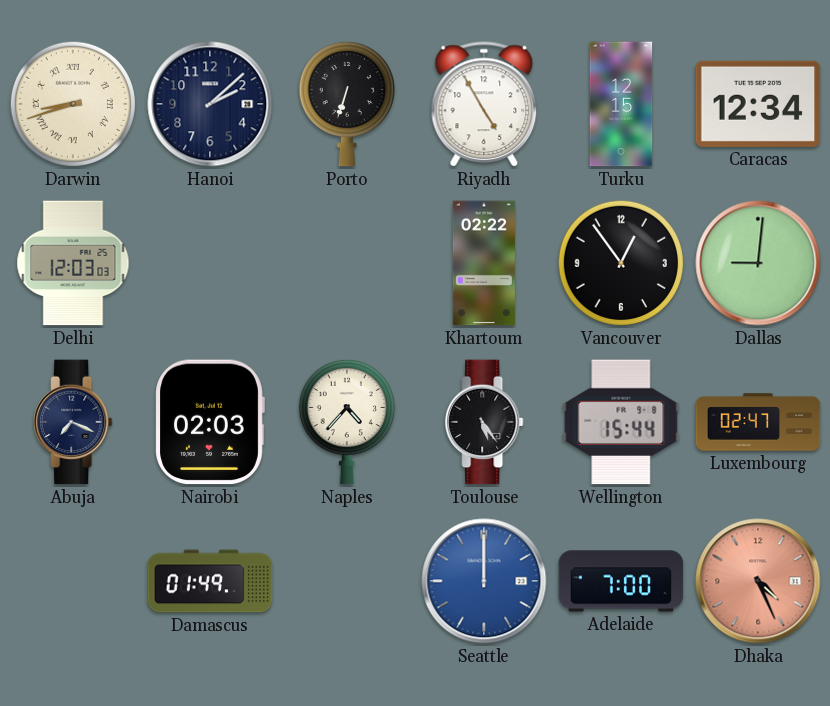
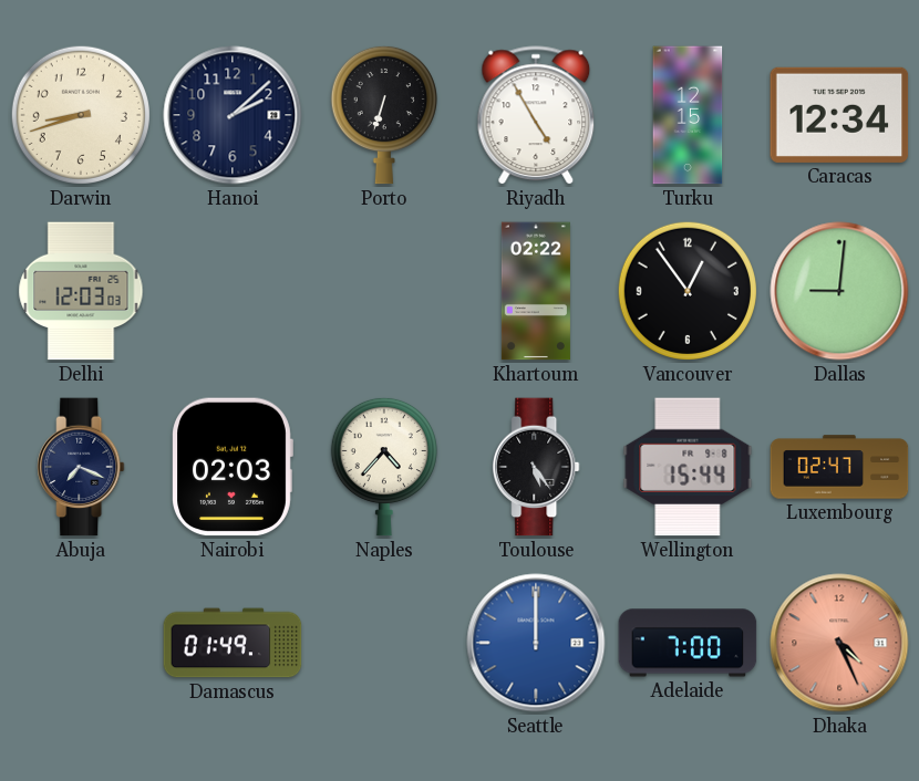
Darwin numerals: Roman -> Arabic (81, 115)
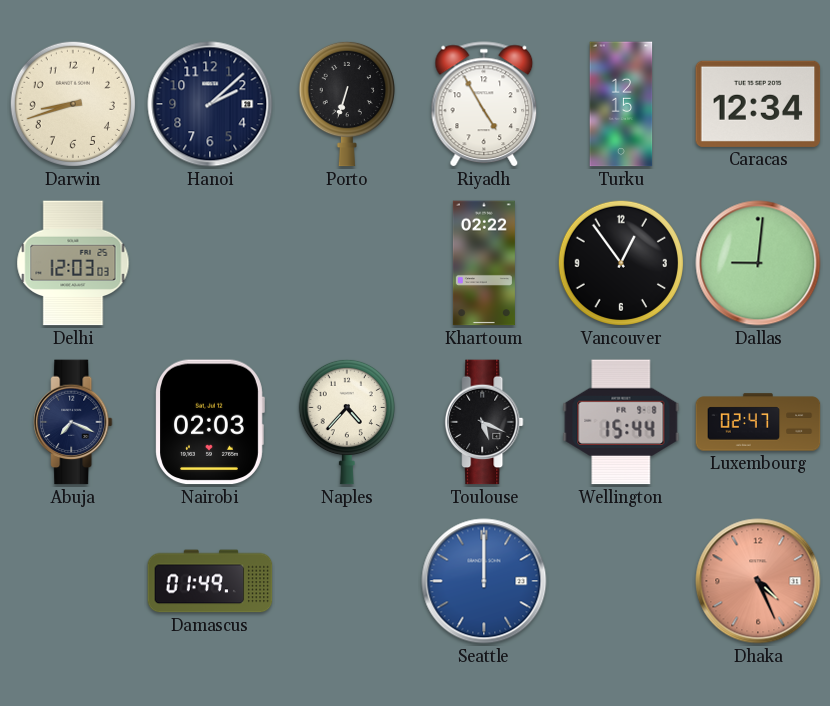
Toulouse: 5:24 -> 5:19 (484, 422)
Adelaide: 7:00 -> none (688, 643)
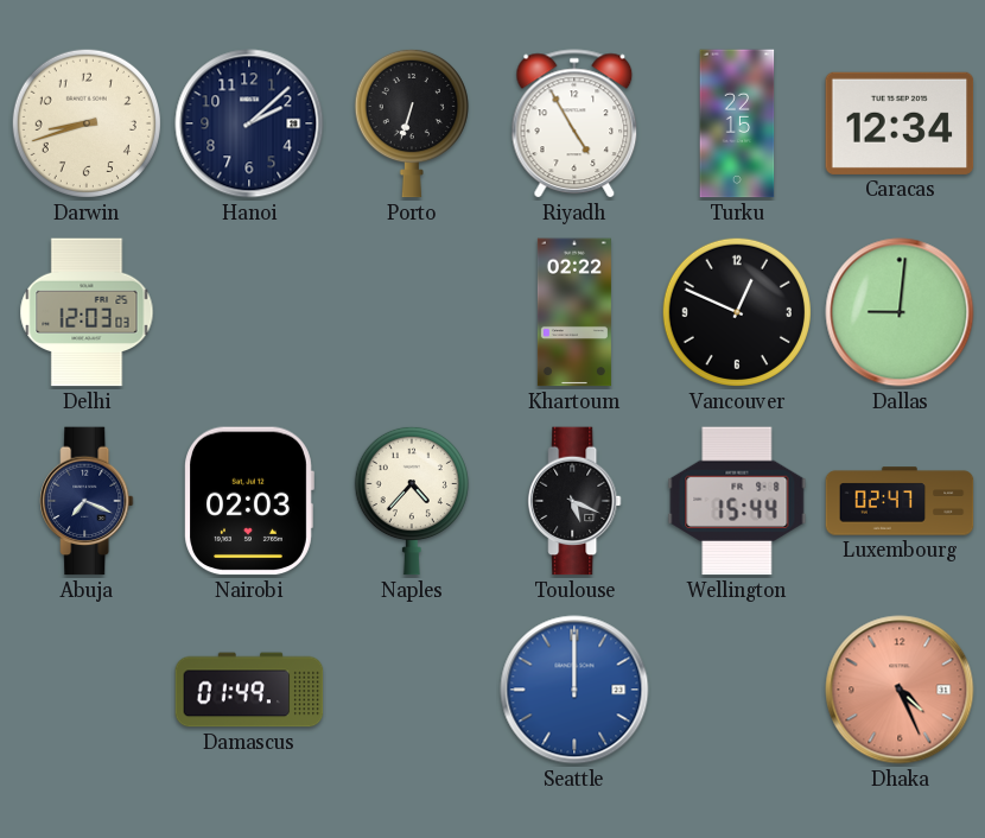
Turku: 12:15 -> 22:15 (737, 123)
Vancouver: 12:54 -> 12:49 (737, 312)
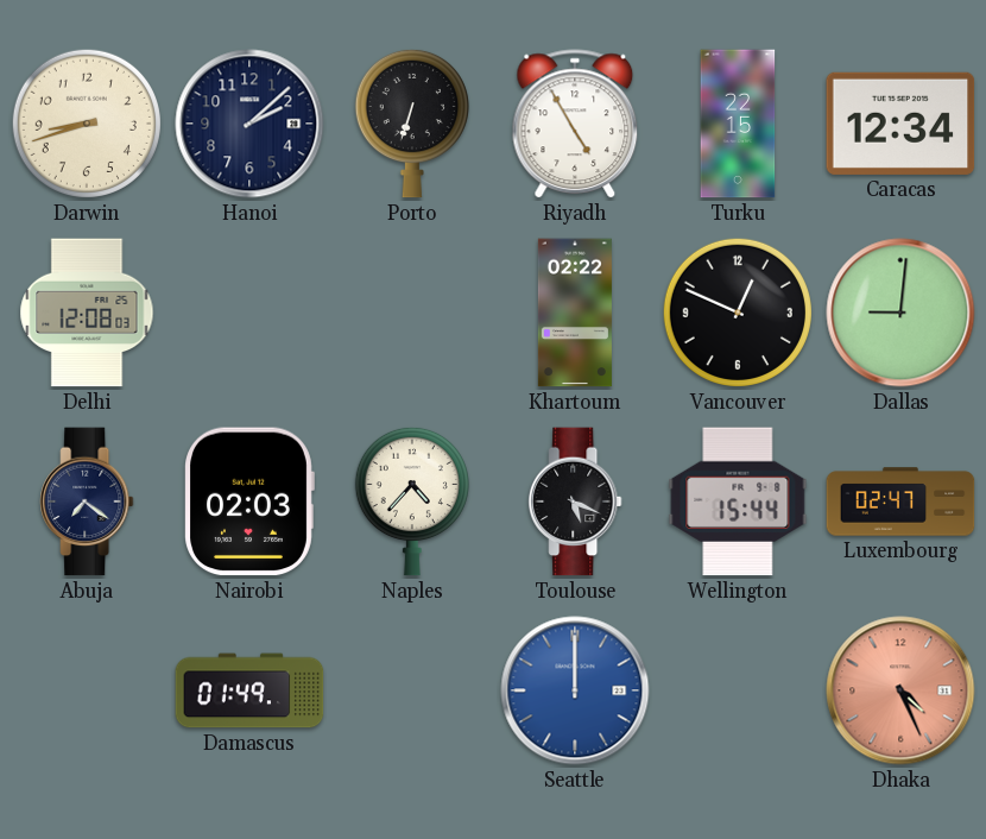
Delhi: 12:03 -> 12:08 (87, 313)
Abuja: 7:19 -> 7:21 (87, 501)
